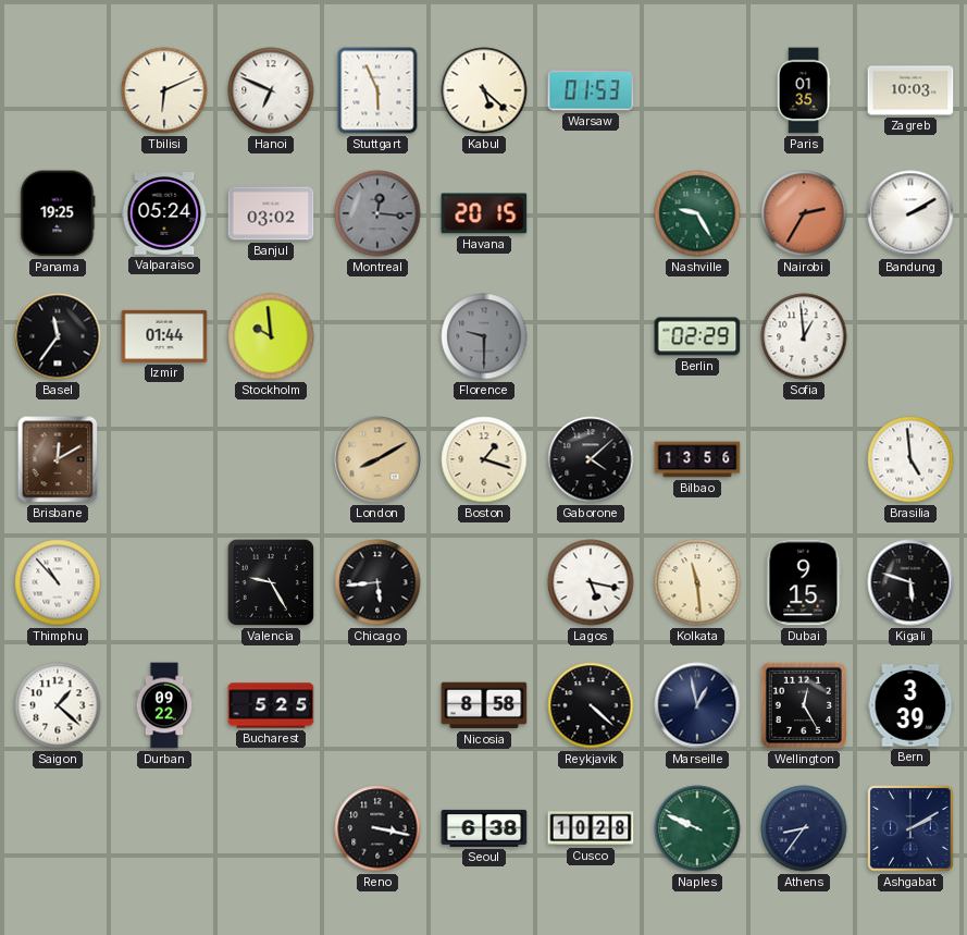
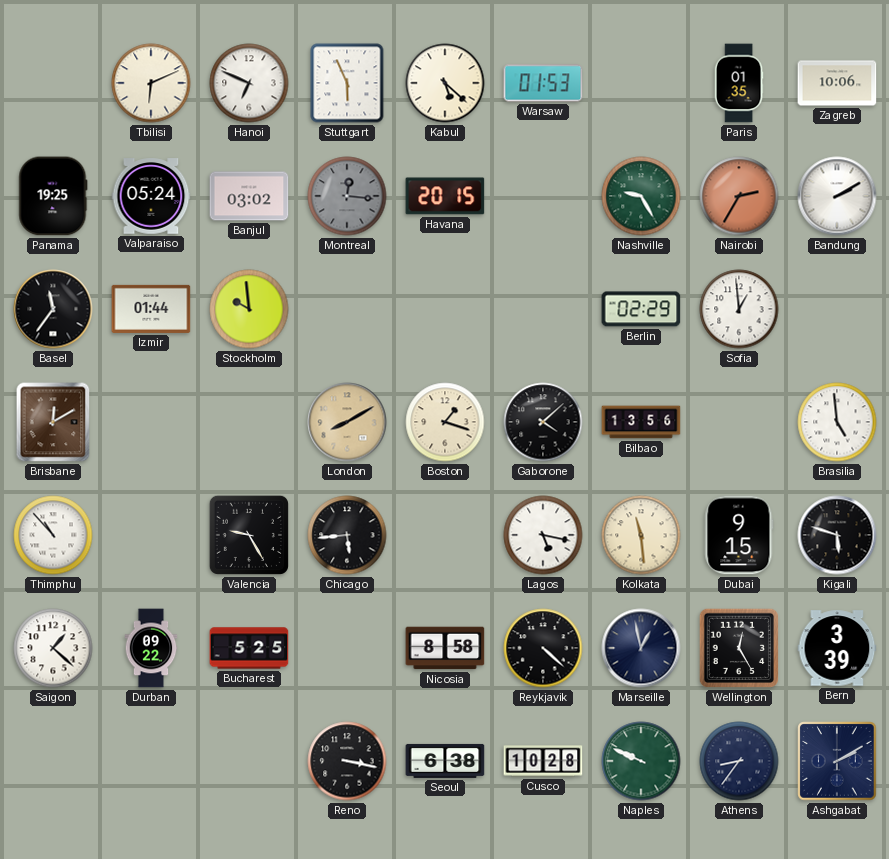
Zagreb: 10:03 -> 10:06 (837, 83)
Florence: 9:30 -> none (484, 336)
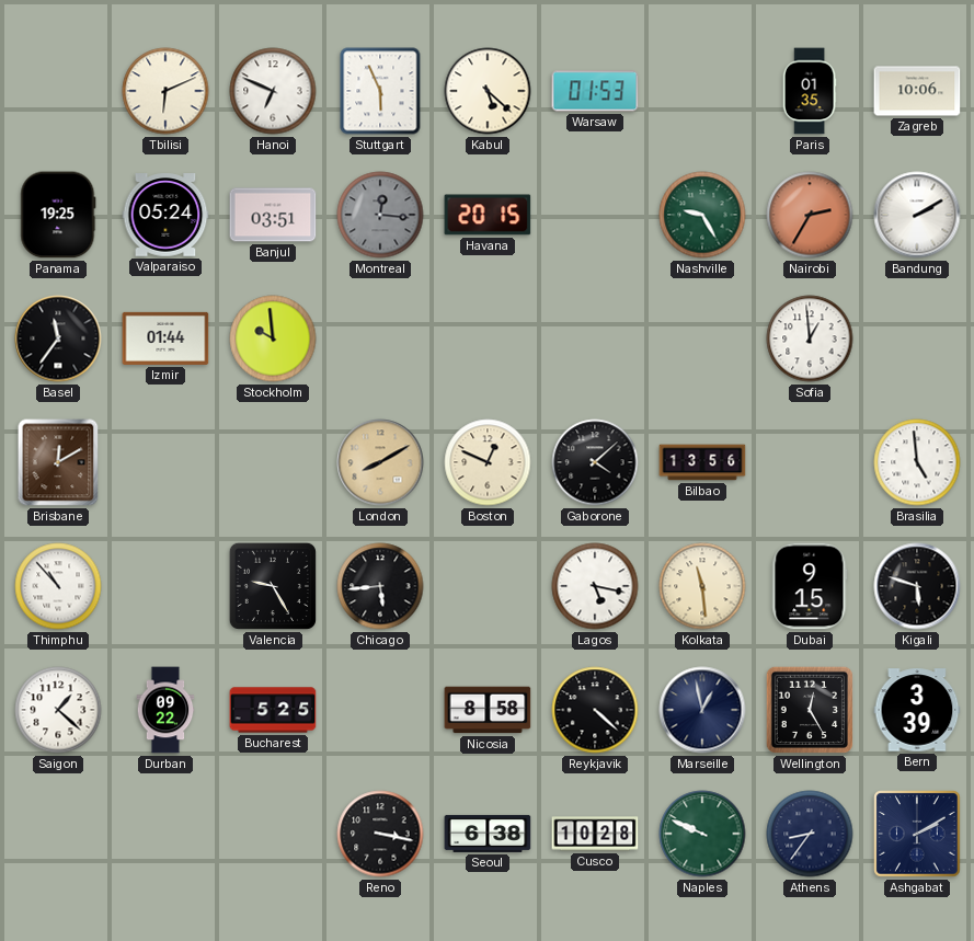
Banjul: 03:02 -> 03:51 (273, 215)
Berlin: 02:29 -> none (641, 309)
Boston: 1:18 -> 12:49 (488, 462)
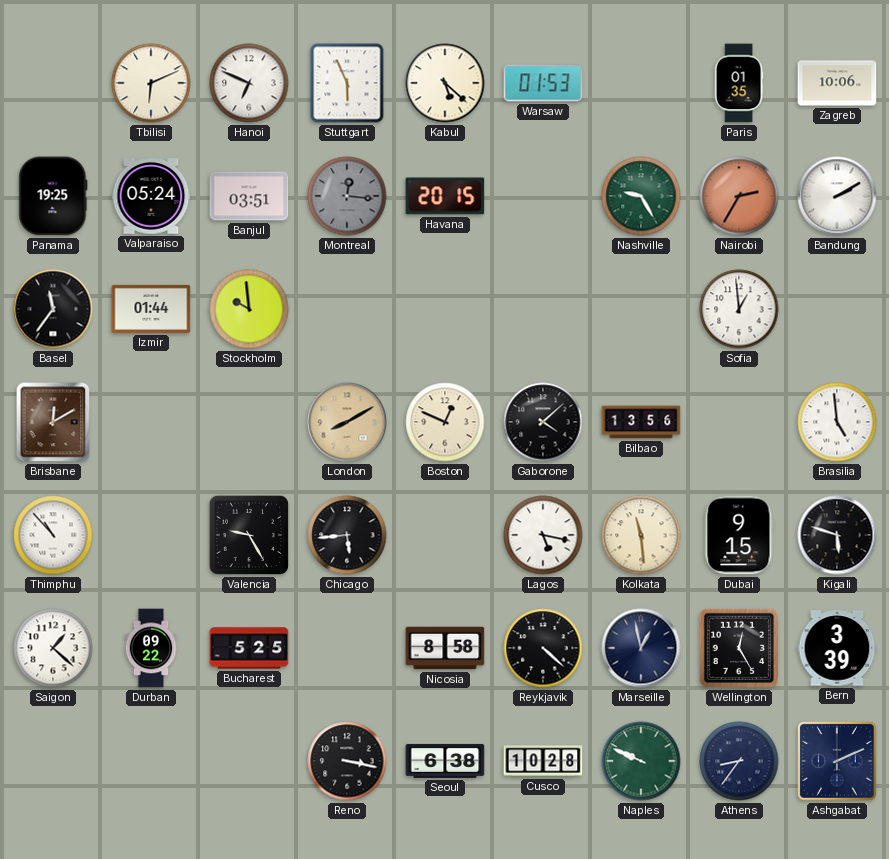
Ashgabat: 2:10 -> 2:11 (837, 761)
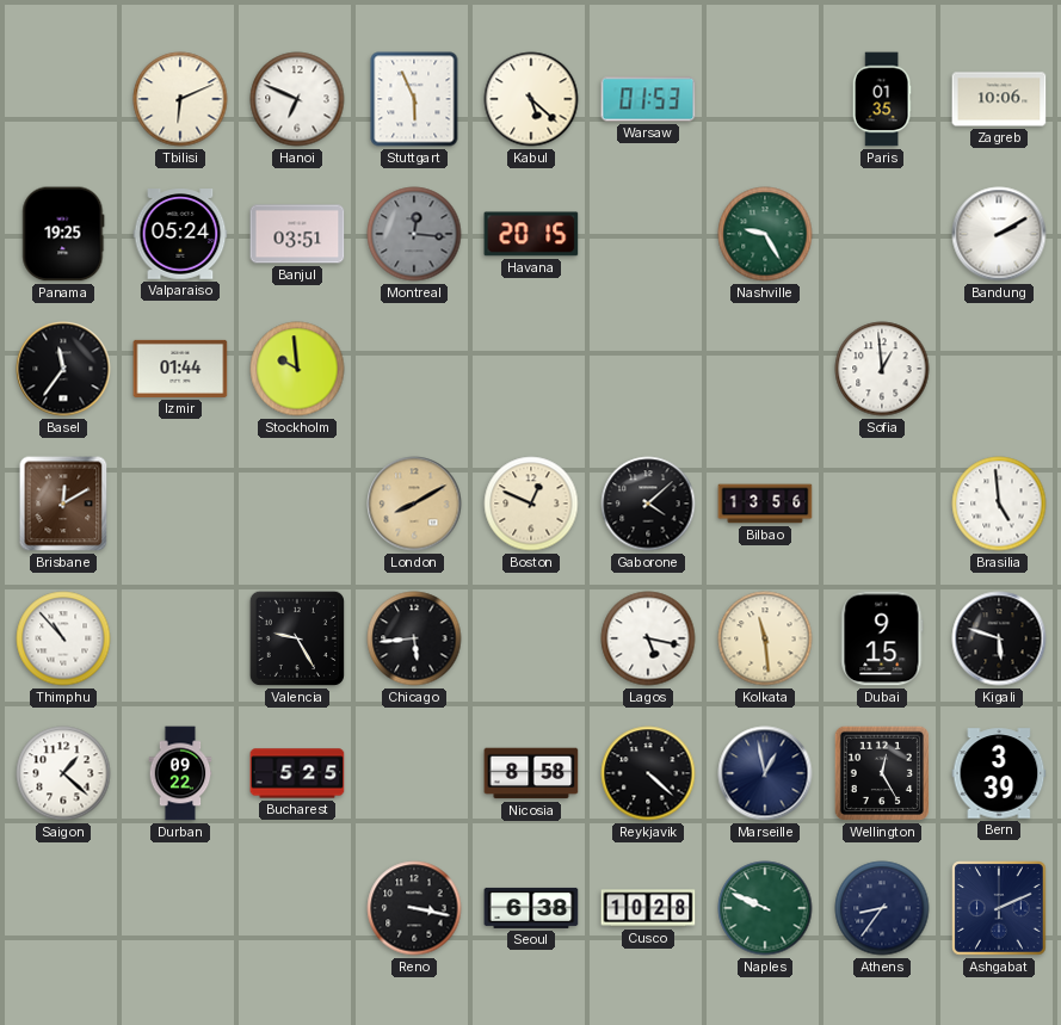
Nairobi: 2:35 -> none (739, 196)
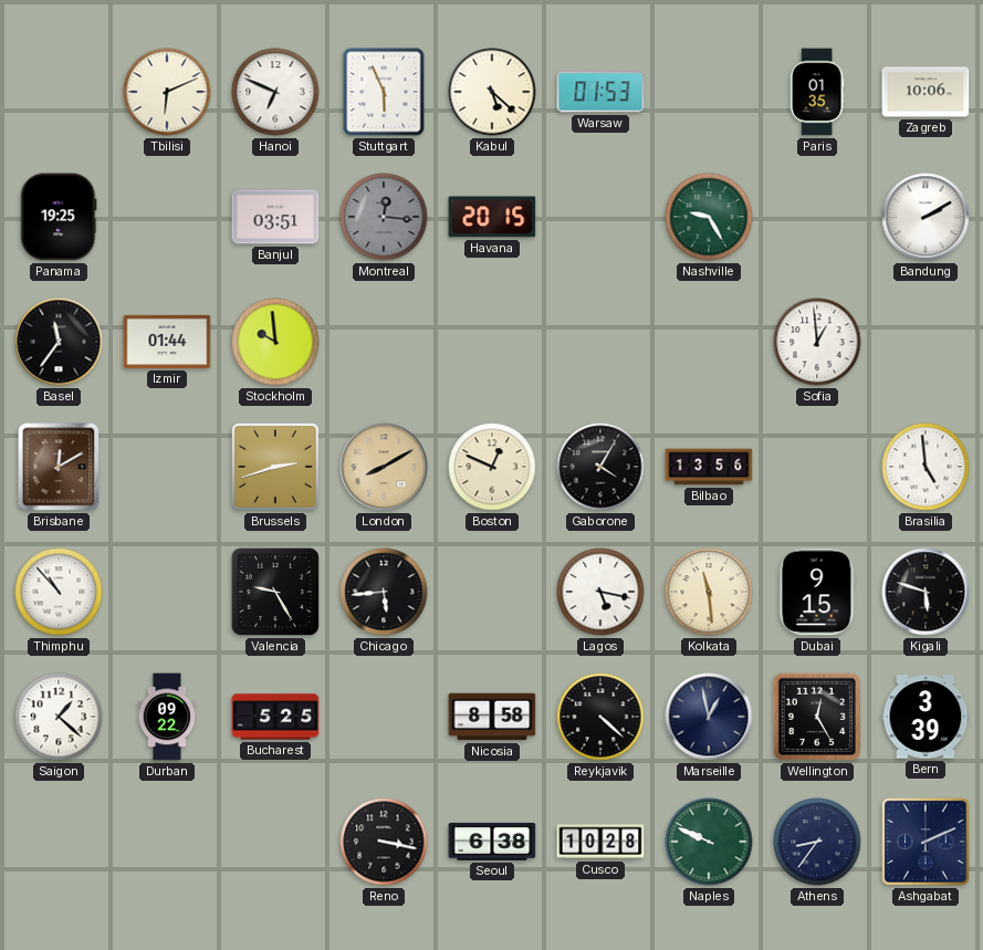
Valparaiso: 05:24 -> none (180, 234)
Brussels: none -> 2:42 (275, 467)
Gaborone: 4:08 -> 4:05 (600, 467)
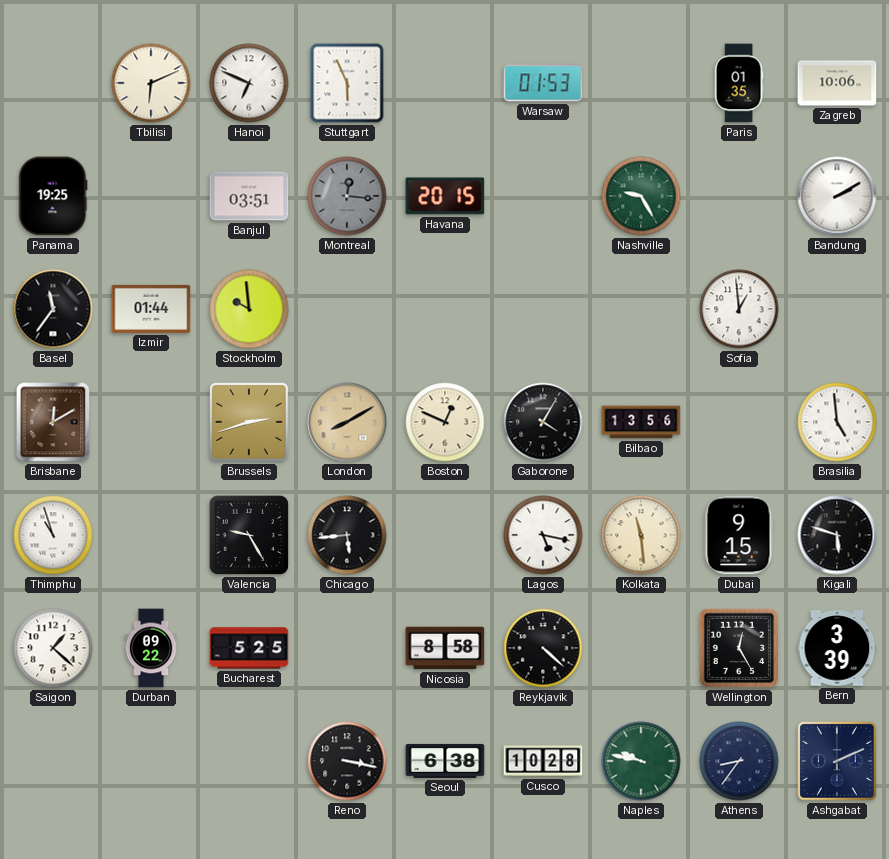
Kabul: 5:22 -> none (492, 92)
Thimphu: 10:53 -> 10:57 (53, 535)
Marseille: 12:58 -> none (709, 717)
Naples: 9:49 -> 9:47 (641, 761)
